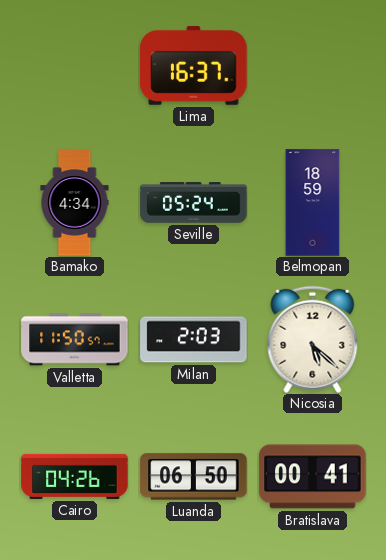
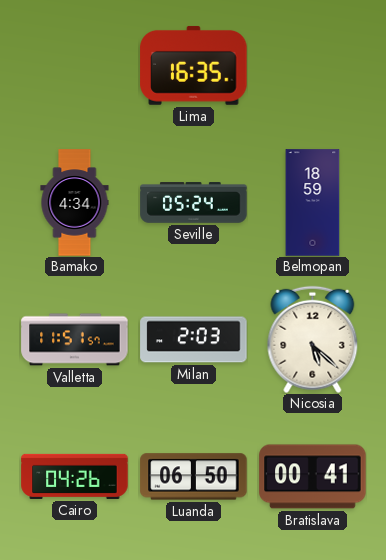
Lima: 16:37 -> 16:35 (194, 65)
Valletta: 11:50 -> 11:51 (75, 340)
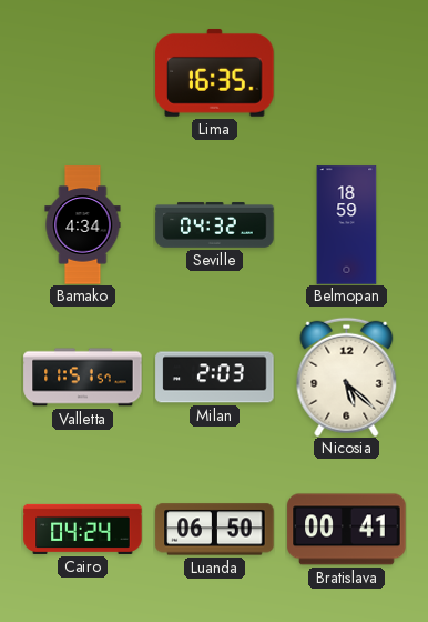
Seville: 05:24 -> 04:32 (215, 225)
Cairo: 04:26 -> 04:24 (83, 529)
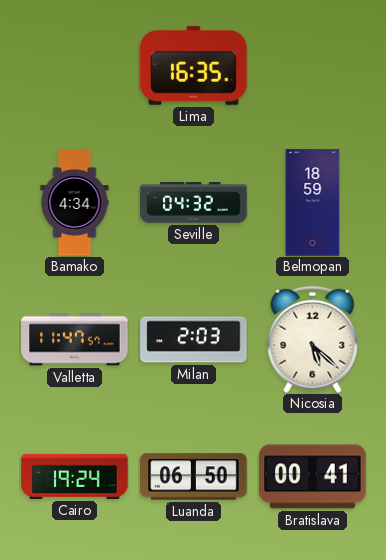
Valletta: 11:51 -> 11:47 (75, 340)
Cairo: 04:24 -> 19:24 (75, 476)
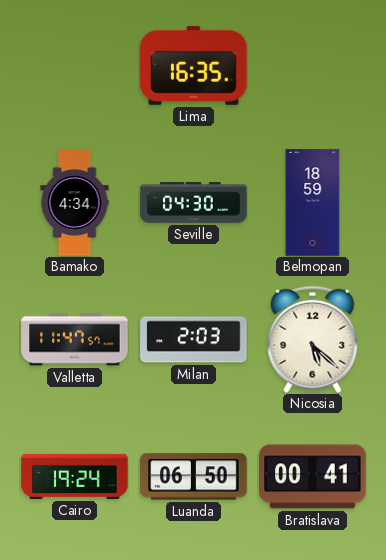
Seville: 04:32 -> 04:30 (194, 203)
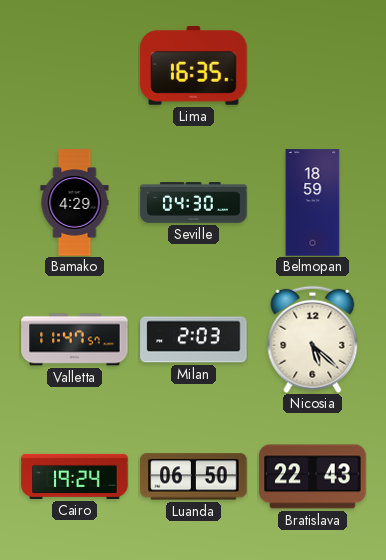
Bamako: 4:34 -> 4:29 (75, 203)
Bratislava: 00:41 -> 22:43 (313, 477)
